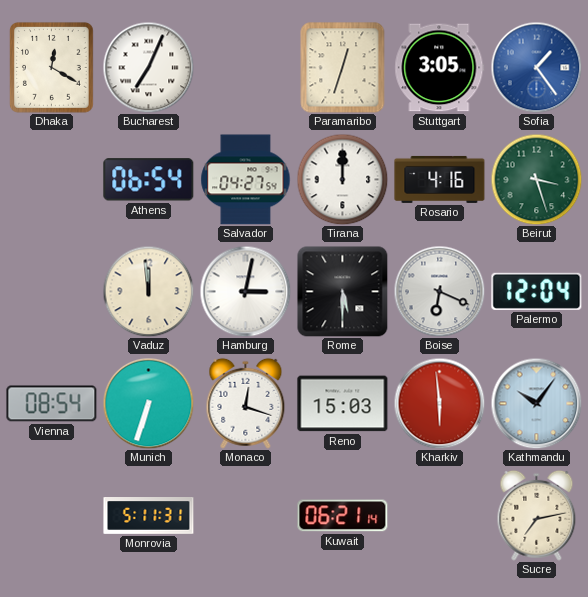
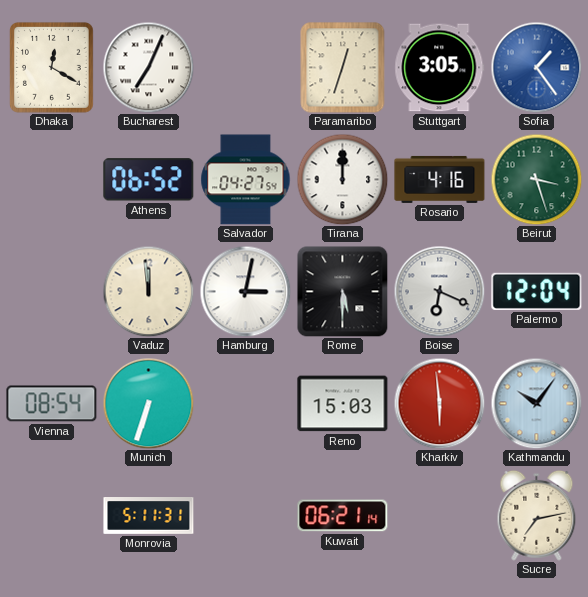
Athens: 06:54 -> 06:52 (149, 180)
Monaco: 12:18 -> none (246, 403)
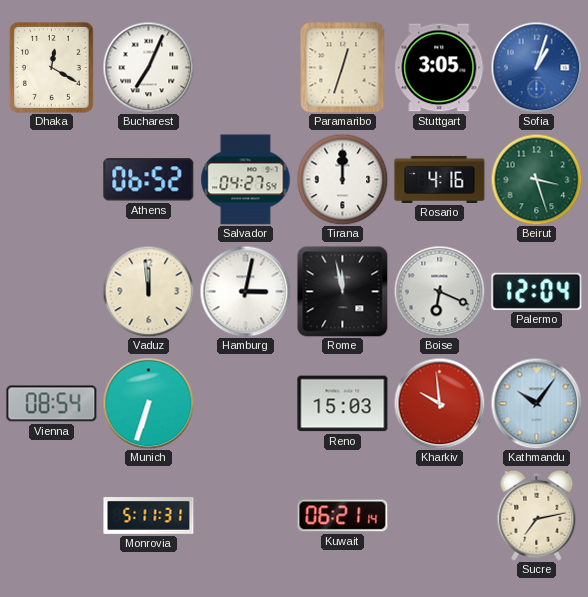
Sofia: 1:24 -> 1:03 (536, 67)
Rome: 5:30 -> 11:58 (342, 291)
Kharkiv: 5:59 -> 9:59 (439, 403)
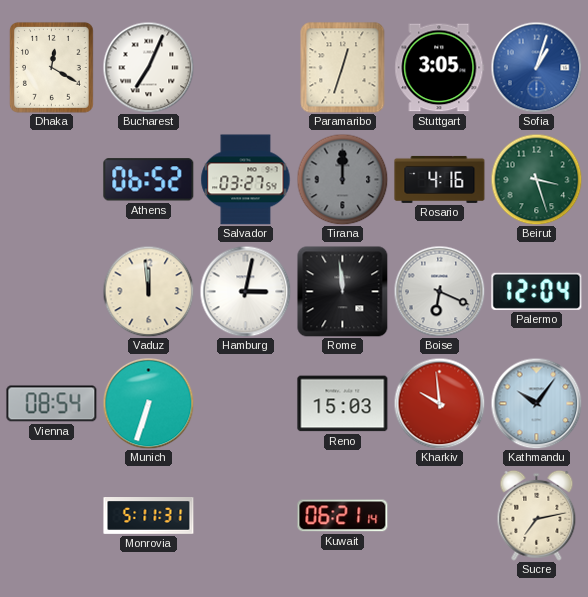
Salvador: 04:27 -> 03:27 (246, 180)
Tirana dial: white -> grey (342, 179)
Rome: 11:58 -> 11:59 (342, 291)
